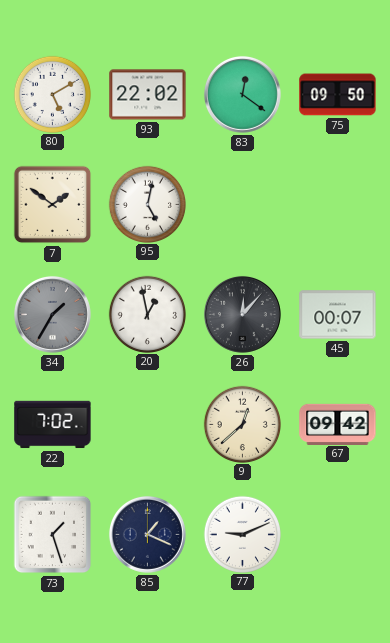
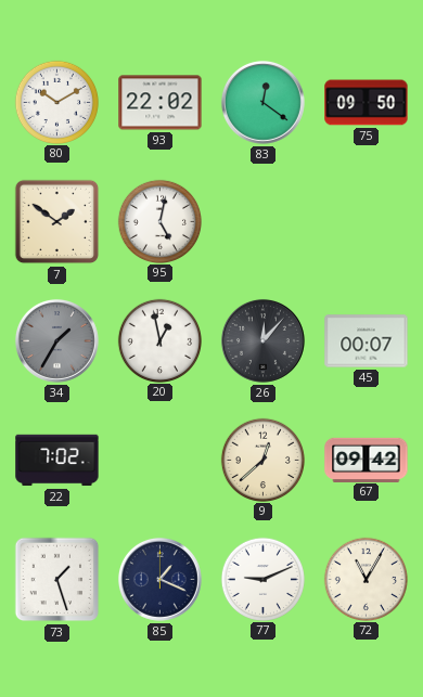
80: 5:10 -> 10:10 (56, 102)
72: none -> 11:05 (366, 579)
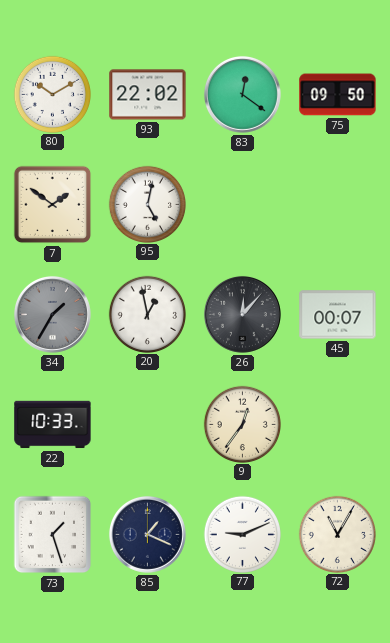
22: 7:02 -> 10:33 (53, 425)
9: 12:38 -> 12:36 (242, 424)
67: 09:42 -> none (367, 460)
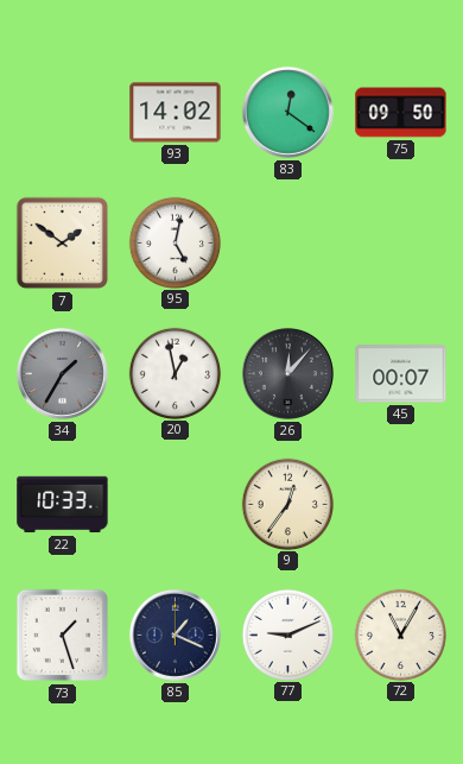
80: 10:10 -> none (52, 94)
93: 22:02 -> 14:02 (176, 113)
